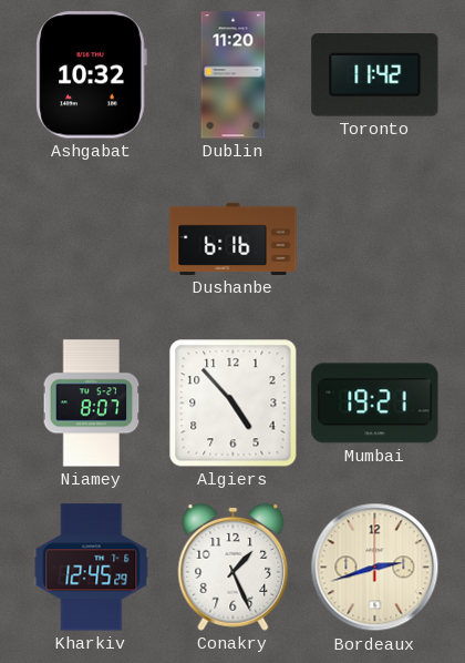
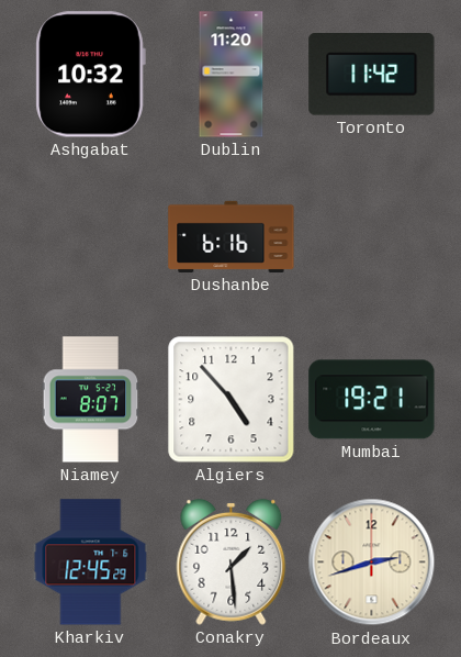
Conakry: 1:26 -> 1:29 (232, 561)
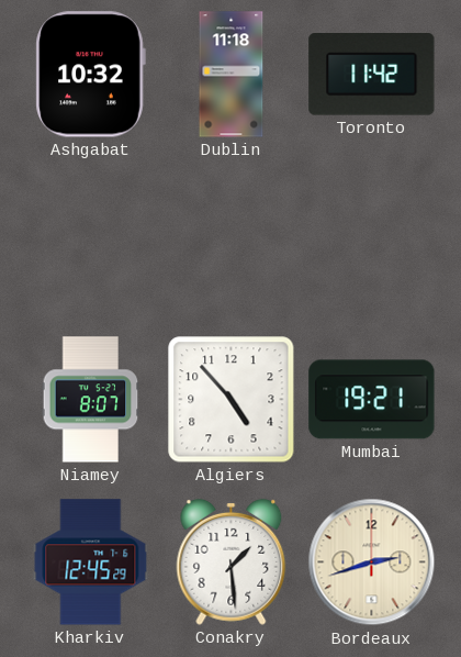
Dublin: 11:20 -> 11:18 (232, 75)
Dushanbe: 6:16 -> none (232, 236)
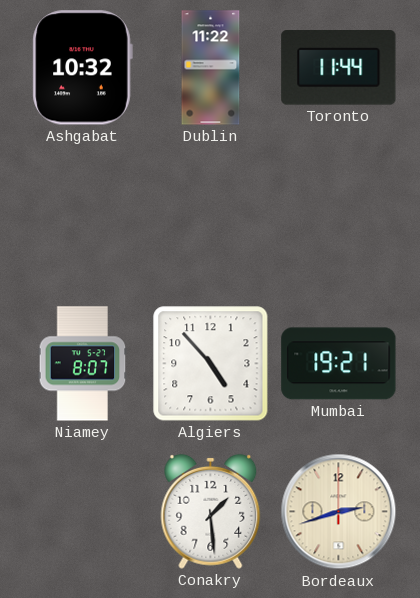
Dublin: 11:18 -> 11:22 (211, 68)
Toronto: 11:42 -> 11:44 (339, 68)
Kharkiv: 12:45 -> none (91, 563)
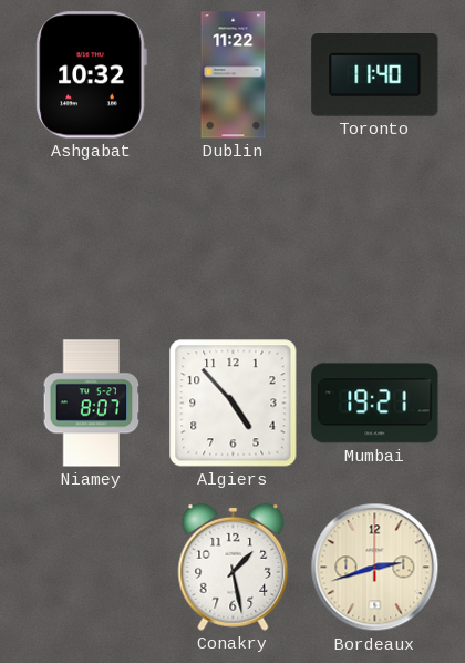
Toronto: 11:44 -> 11:40 (375, 75)
Conakry: 1:29 -> 1:28 (234, 567)
